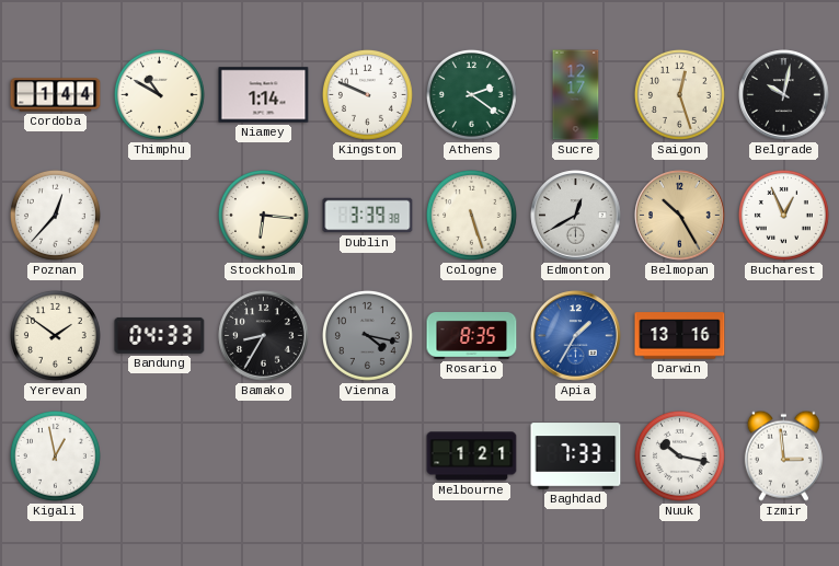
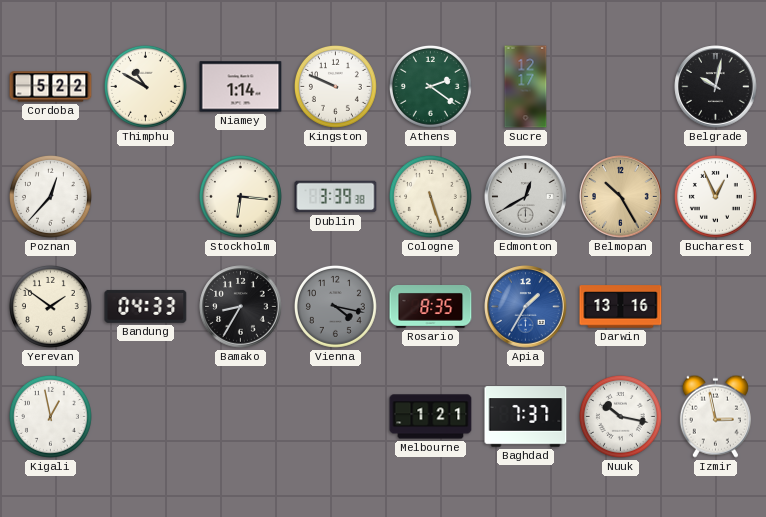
Cordoba: 1:44 -> 5:22 (51, 87)
Saigon: 12:27 -> none (679, 94)
Baghdad: 7:33 -> 7:37 (526, 417)
Izmir: 2:59 -> 2:58 (715, 416)
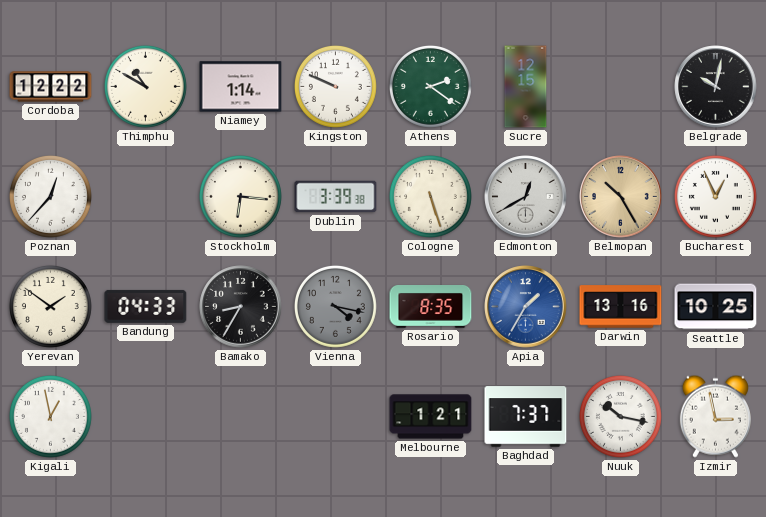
Cordoba: 5:22 -> 12:22 (51, 87)
Sucre: 12:17 -> 12:15 (526, 87)
Seattle: none -> 10:25 (716, 307)
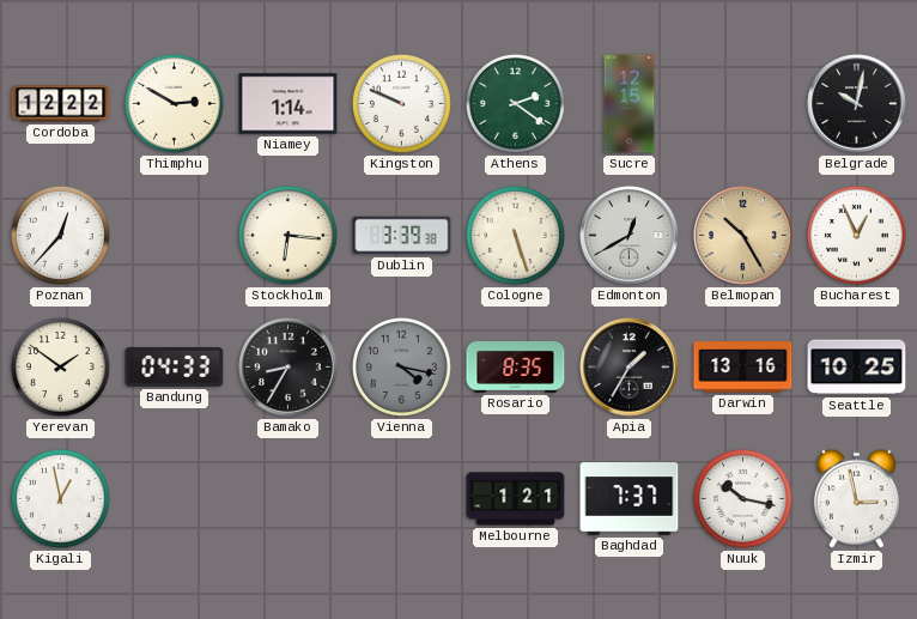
Thimphu: 10:50 -> 2:50 (174, 103)
Apia dial: blue -> black (630, 368)
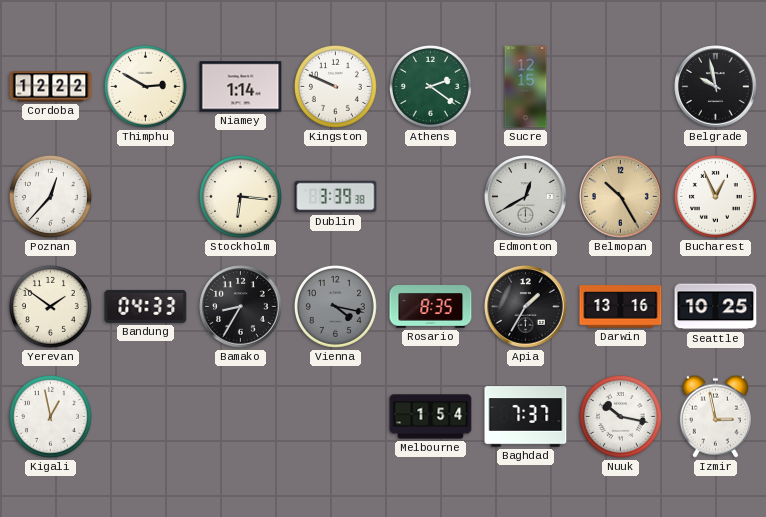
Belgrade: 10:02 -> 9:58 (716, 87)
Cologne: 5:27 -> none (515, 235)
Melbourne: 1:21 -> 1:54 (431, 417)
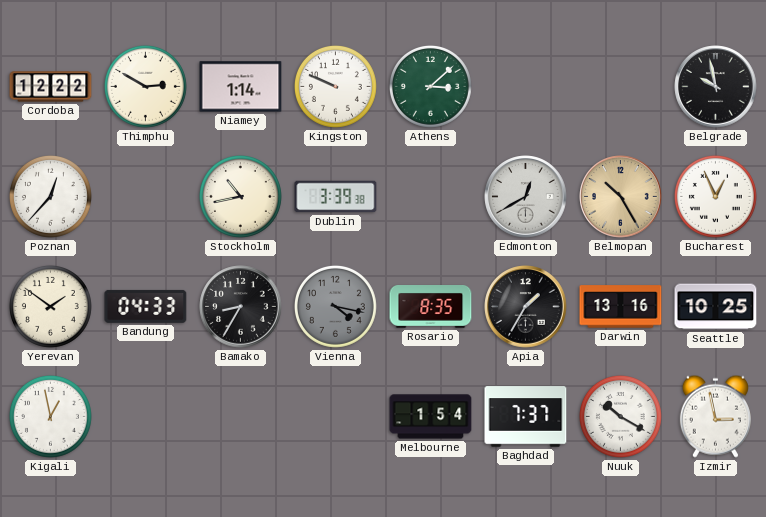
Athens: 2:21 -> 3:08 (430, 86)
Sucre: 12:15 -> none (526, 87)
Stockholm: 6:16 -> 10:43 (240, 196)
Nuuk: 10:17 -> 10:20 (620, 416)
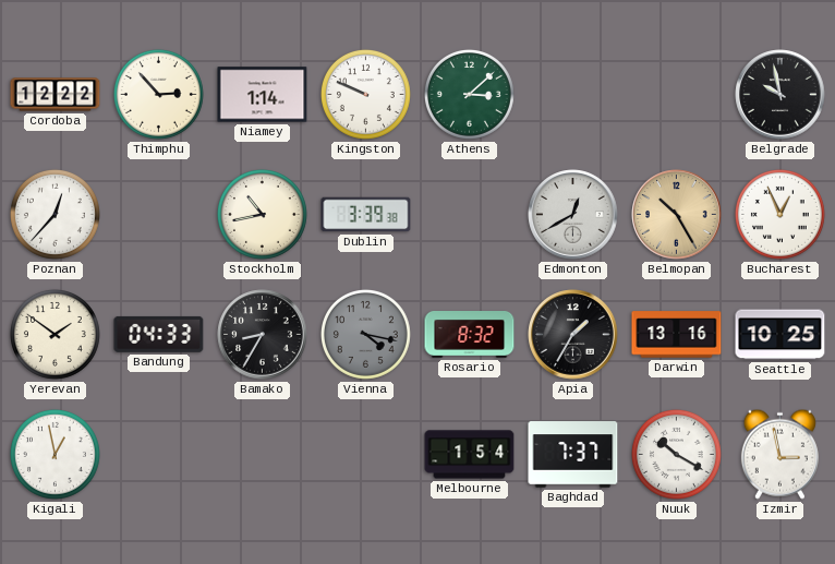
Thimphu: 2:50 -> 2:53 (158, 94)
Rosario: 8:35 -> 8:32 (470, 335)
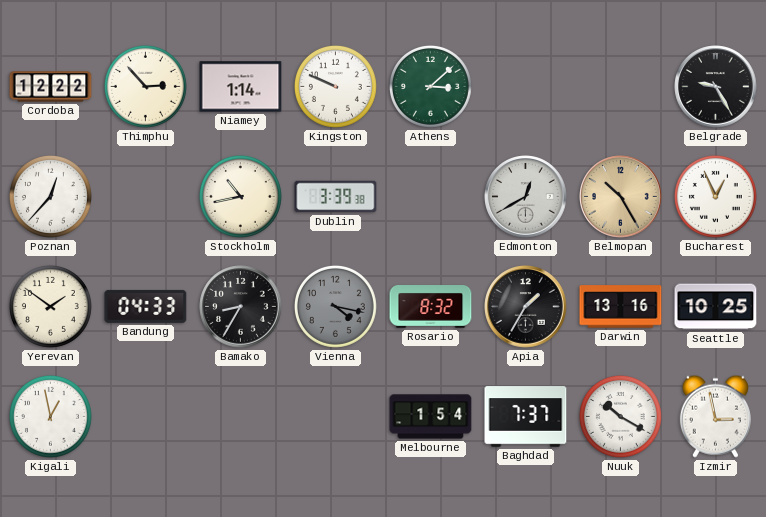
Belgrade: 9:58 -> 9:25 (716, 87)
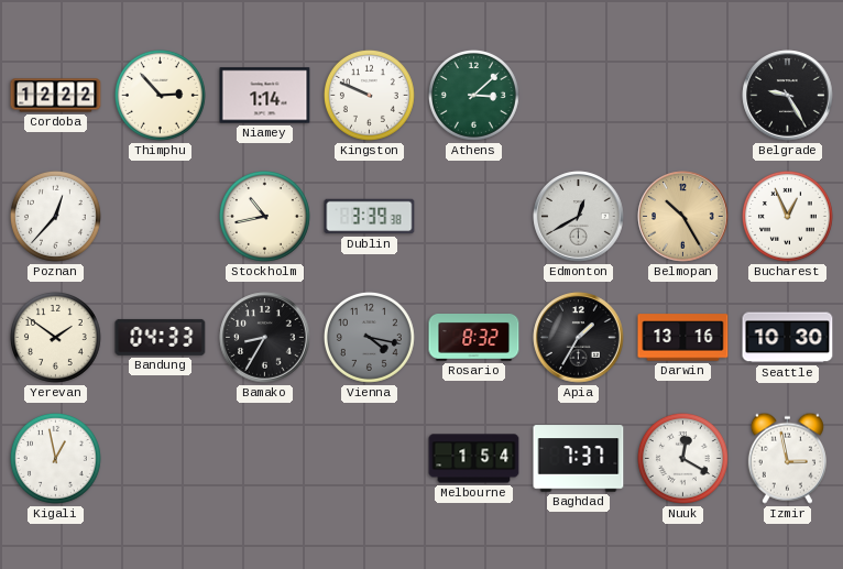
Seattle: 10:25 -> 10:30 (788, 338)
Nuuk: 10:20 -> 12:20 (682, 458)
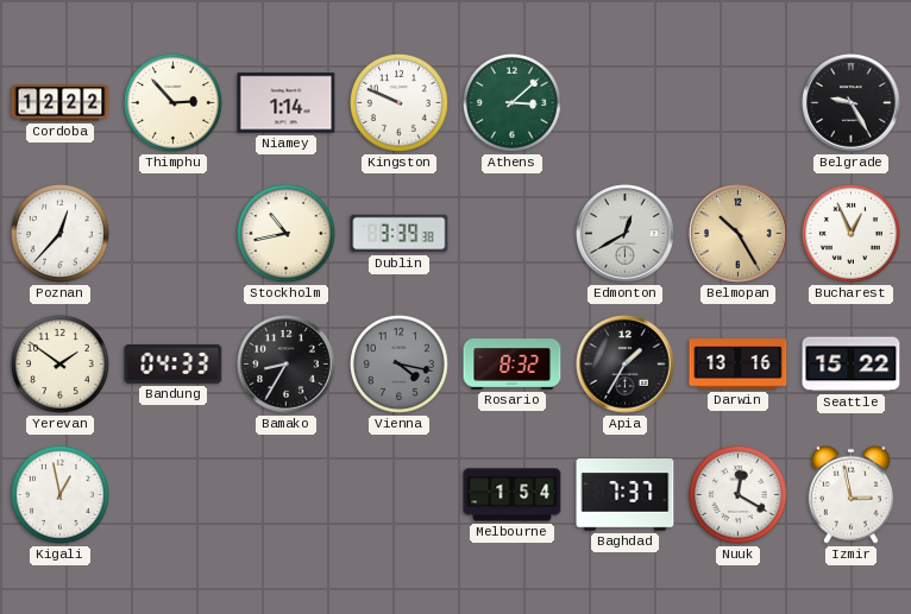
Seattle: 10:30 -> 15:22 (852, 365)
